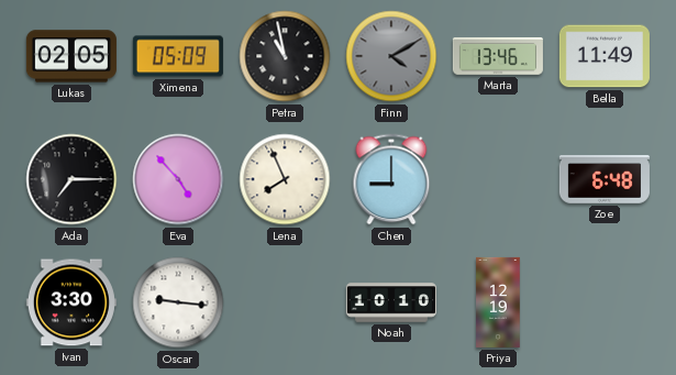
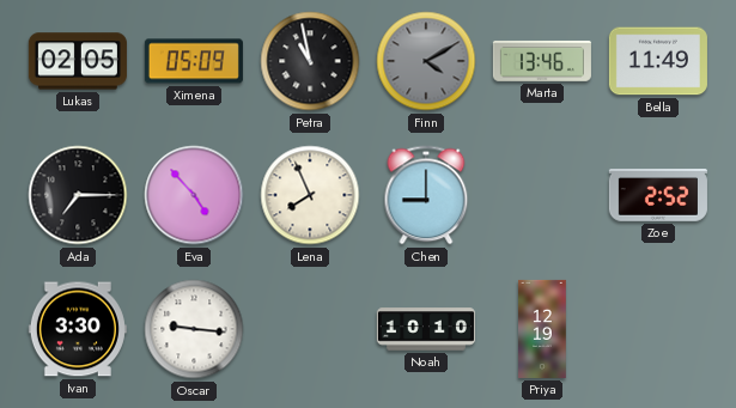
Zoe: 6:48 -> 2:52 (658, 195)
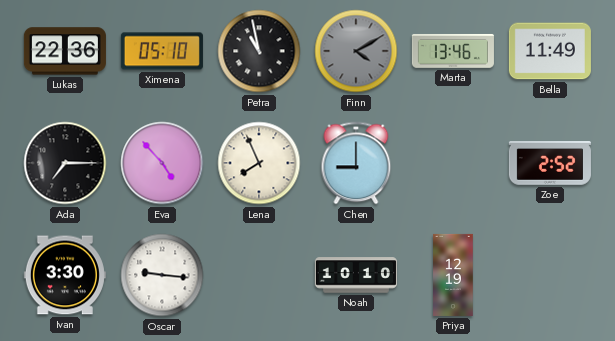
Lukas: 02:05 -> 22:36 (65, 51)
Ximena: 05:09 -> 05:10 (162, 51)
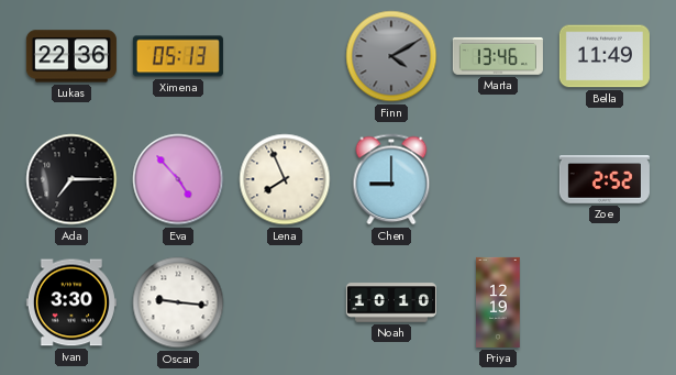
Ximena: 05:10 -> 05:13 (178, 56)
Petra: 10:58 -> none (259, 51)
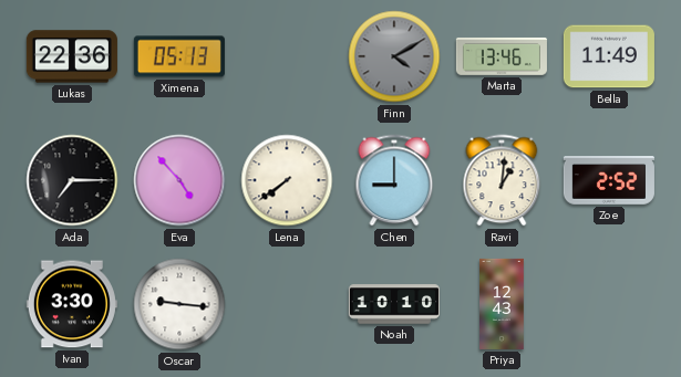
Lena: 7:56 -> 7:39 (287, 180)
Ravi: none -> 1:01 (502, 180)
Priya: 12:19 -> 12:43 (502, 304)
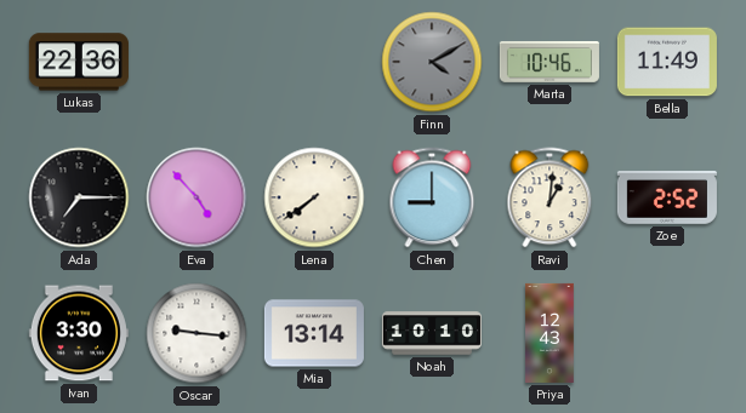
Ximena: 05:13 -> none (179, 56)
Marta: 13:46 -> 10:46 (549, 62)
Mia: none -> 13:14 (314, 333)
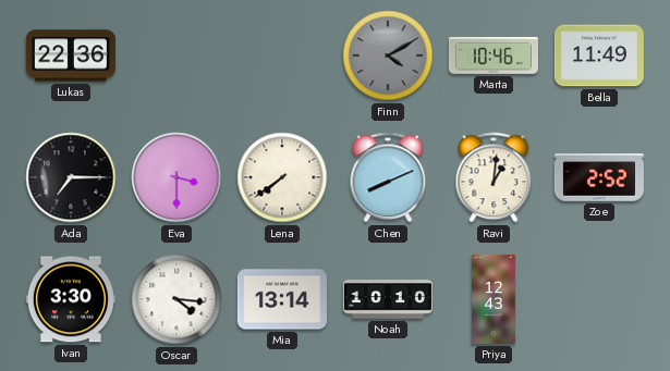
Eva: 4:53 -> 3:30 (176, 177)
Chen: 9:00 -> 8:11 (388, 177)
Oscar: 9:16 -> 4:16 (176, 299)
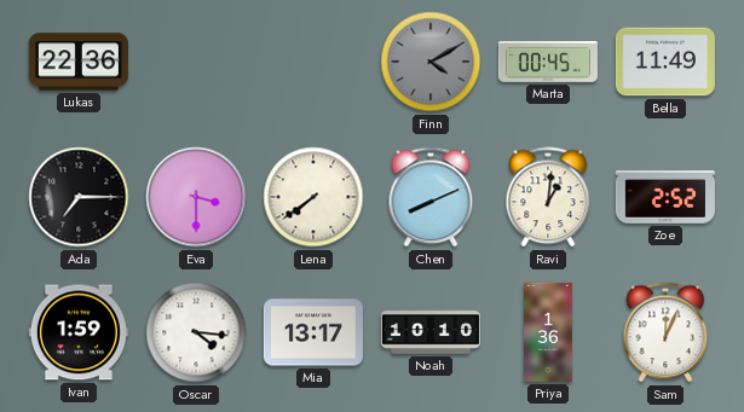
Marta: 10:46 -> 00:45 (548, 62)
Ivan: 3:30 -> 1:59 (79, 332)
Mia: 13:14 -> 13:17 (313, 332)
Priya: 12:43 -> 1:36 (548, 332)
Sam: none -> 12:04 (665, 332)
